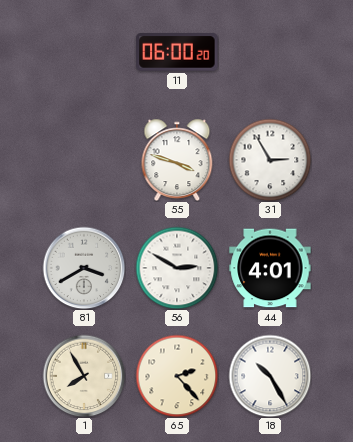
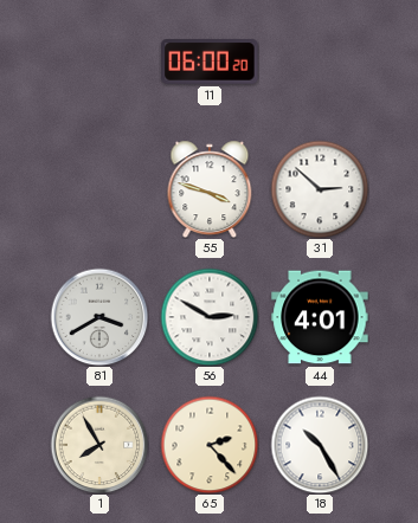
31: 2:55 -> 2:52 (320, 189)
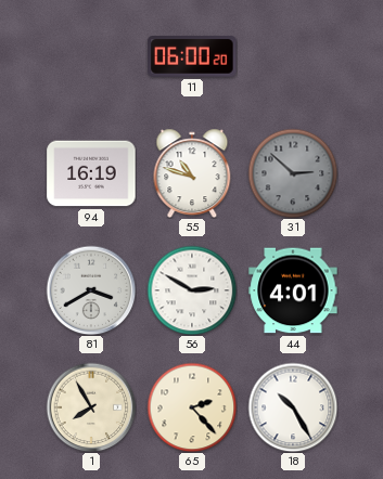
94: none -> 16:19 (91, 173)
55: 3:48 -> 10:48 (192, 173)
31 dial: white -> grey (293, 173)
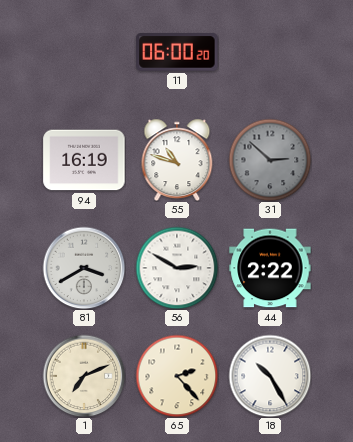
44: 4:01 -> 2:22 (270, 268)
1: 7:55 -> 7:11 (84, 376)
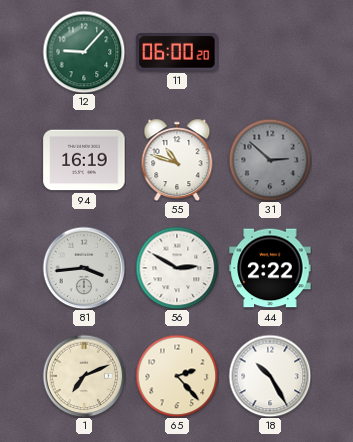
12: none -> 9:07 (84, 52)
81: 3:40 -> 3:44 (84, 268)
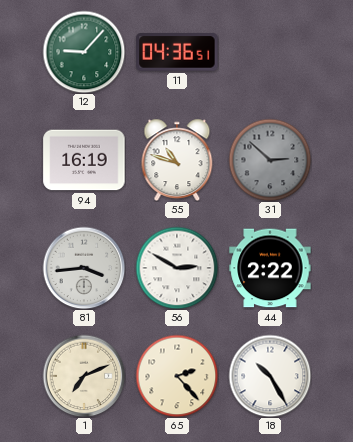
11: 06:00 -> 04:36 (177, 53)
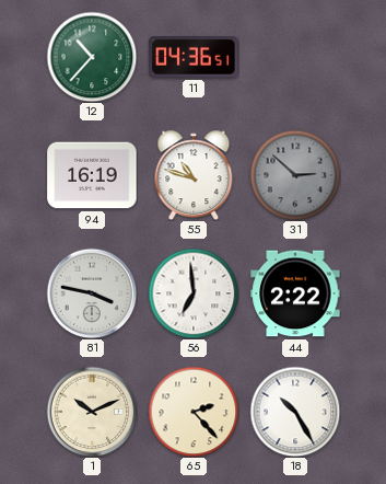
12: 9:07 -> 10:37 (92, 57)
81: 3:44 -> 3:47 (92, 293)
56: 2:50 -> 6:59 (194, 293)
1: 7:11 -> 10:11 (92, 412)
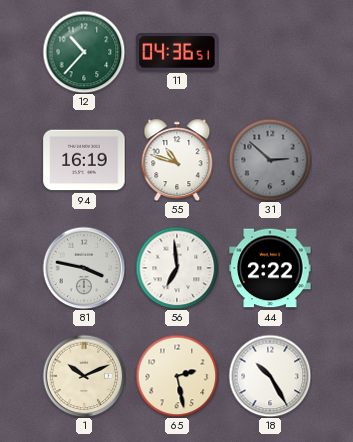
65: 2:23 -> 2:28 (177, 376)
